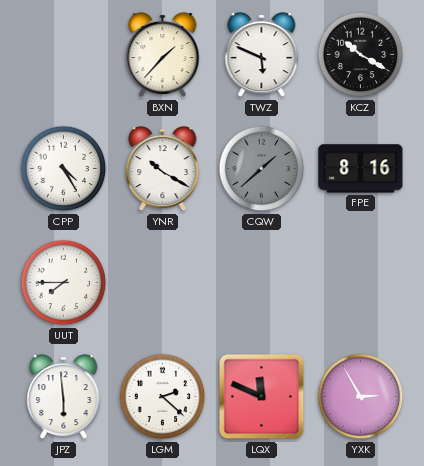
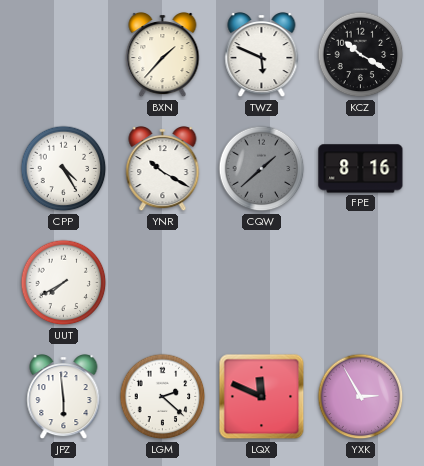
UUT: 7:45 -> 7:40 (64, 283)
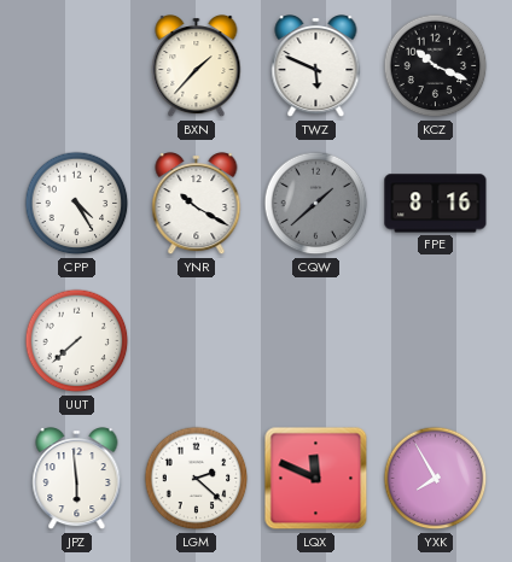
KCZ: 10:20 -> 10:19 (436, 66)
UUT: 7:40 -> 7:38 (77, 341)
YXK: 2:55 -> 7:55 (436, 479)
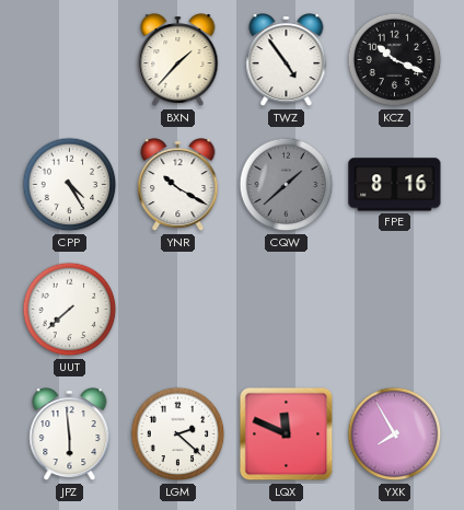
TWZ: 5:49 -> 4:54 (287, 60)
